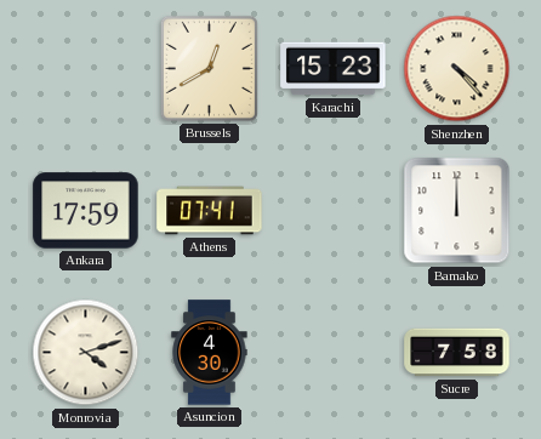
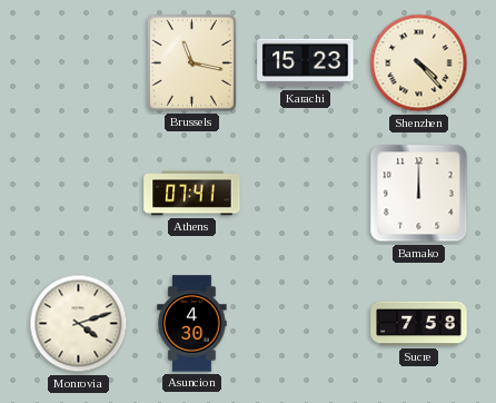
Brussels: 12:40 -> 11:17 (191, 62)
Ankara: 17:59 -> none (86, 211)
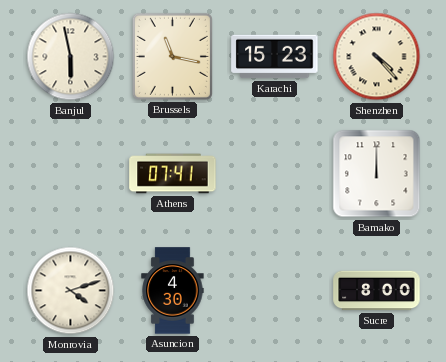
Banjul: none -> 5:58 (71, 57)
Sucre: 7:58 -> 8:00 (377, 291)
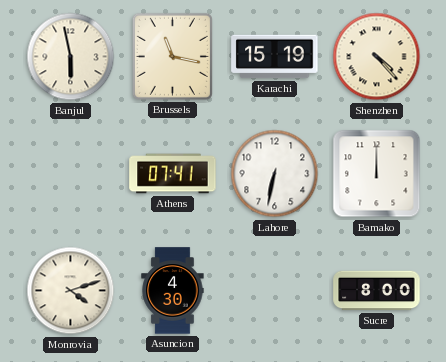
Karachi: 15:23 -> 15:19 (275, 57)
Lahore: none -> 6:32 (275, 174)
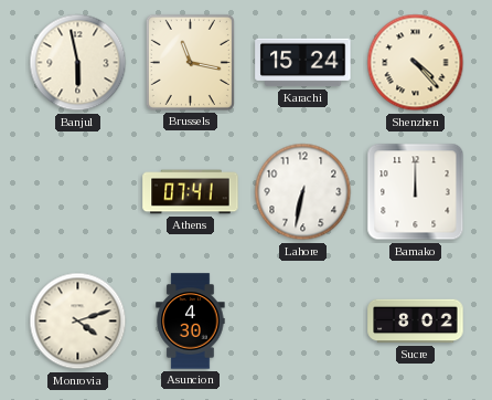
Karachi: 15:19 -> 15:24 (303, 63)
Sucre: 8:00 -> 8:02 (416, 322)
